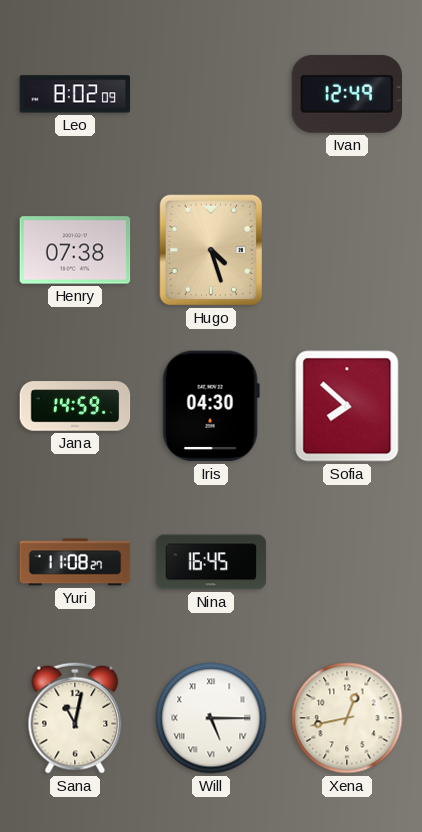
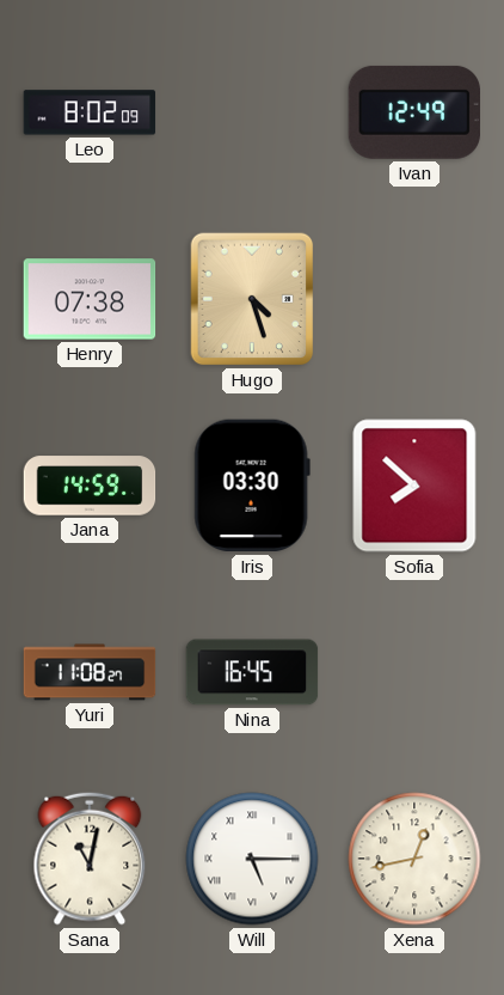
Iris: 04:30 -> 03:30 (252, 486)
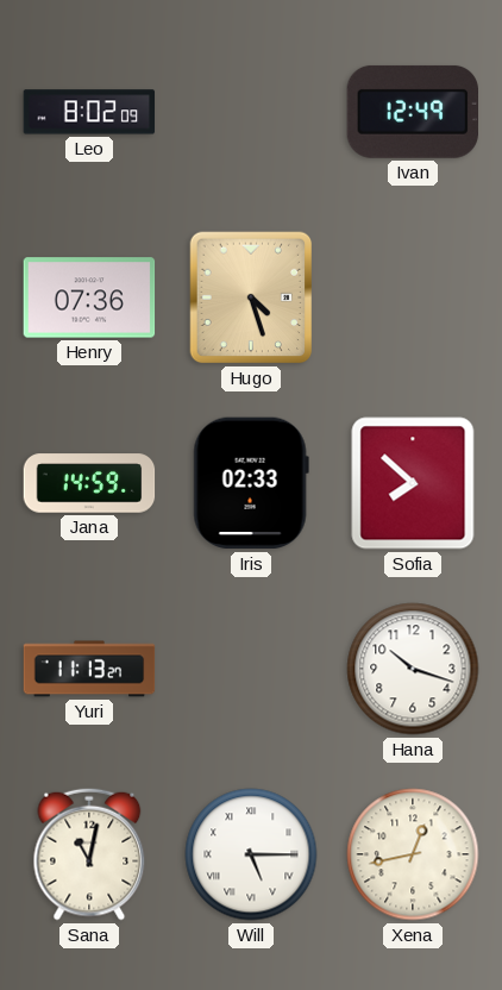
Henry: 07:38 -> 07:36 (89, 297)
Iris: 03:30 -> 02:33 (251, 483)
Yuri: 11:08 -> 11:13 (89, 669)
Nina: 16:45 -> none (252, 672)
Hana: none -> 10:18 (413, 669)
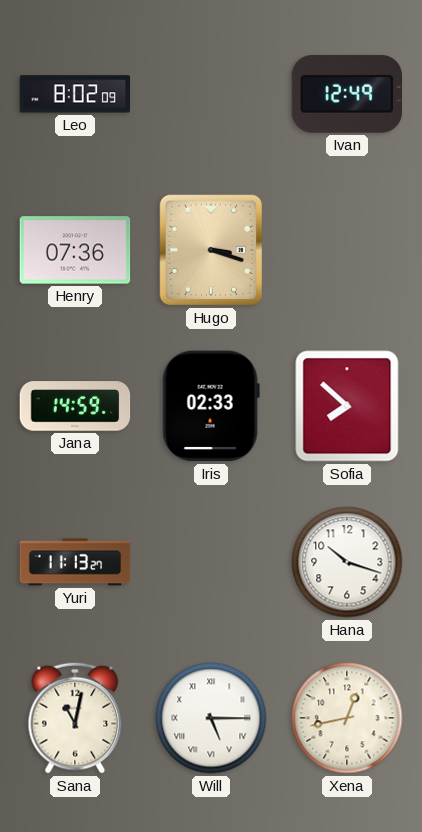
Hugo: 4:27 -> 3:18 (211, 250)
